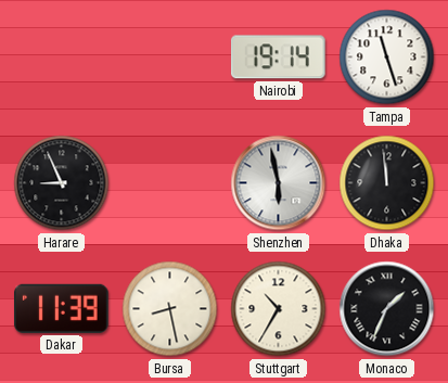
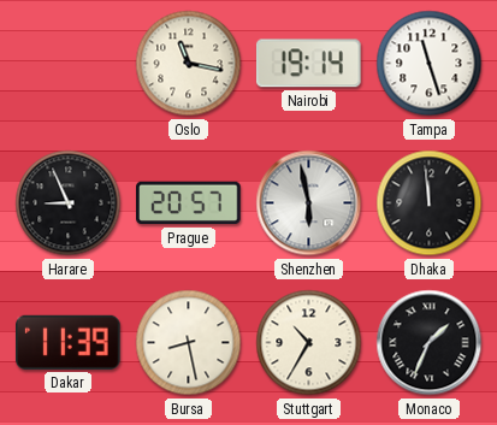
Oslo: none -> 11:17 (189, 64)
Prague: none -> 20:57 (189, 203)
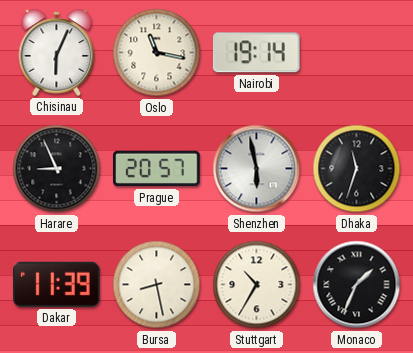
Chisinau: none -> 6:04 (57, 52)
Tampa: 11:27 -> none (430, 64)
Dhaka: 11:59 -> 11:33 (357, 169)
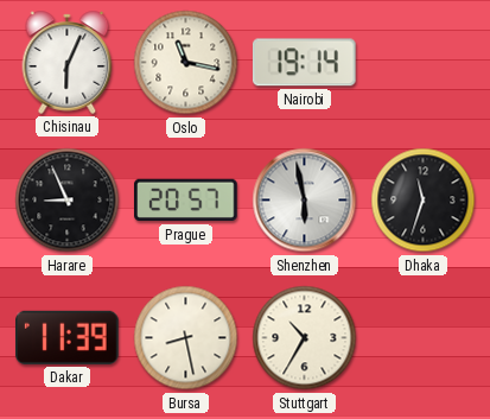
Monaco: 1:34 -> none (357, 285)
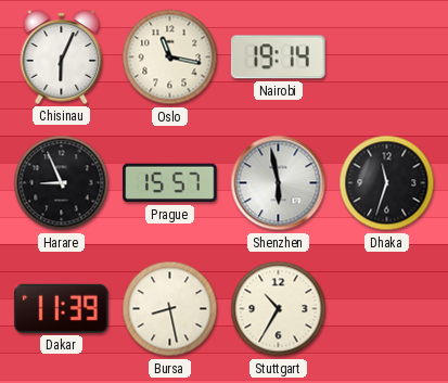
Prague: 20:57 -> 15:57 (170, 183)
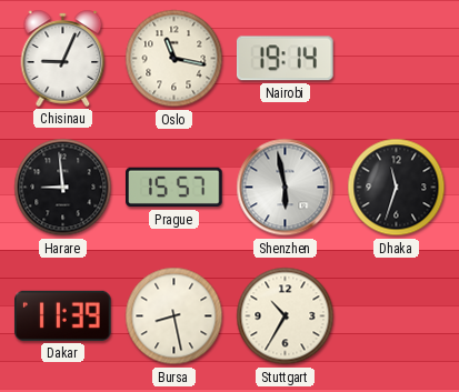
Chisinau: 6:04 -> 9:04 (63, 58)
Harare: 8:56 -> 8:59 (63, 188)
